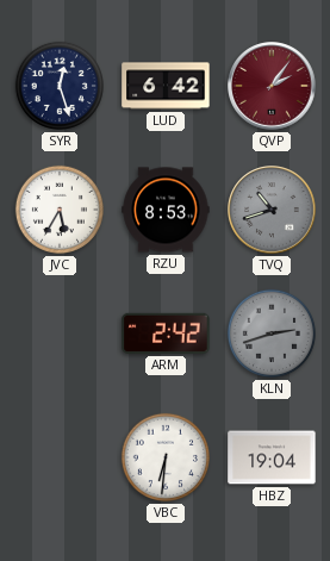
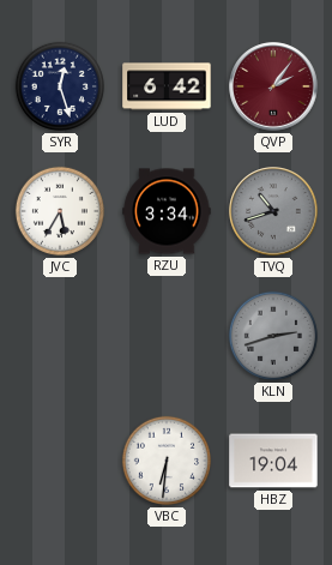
RZU: 8:53 -> 3:34 (167, 211)
ARM: 2:42 -> none (166, 334)
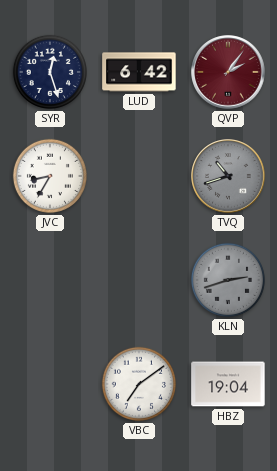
JVC: 5:35 -> 8:35 (50, 176)
RZU: 3:34 -> none (167, 211)
VBC: 6:31 -> 7:09 (139, 384)
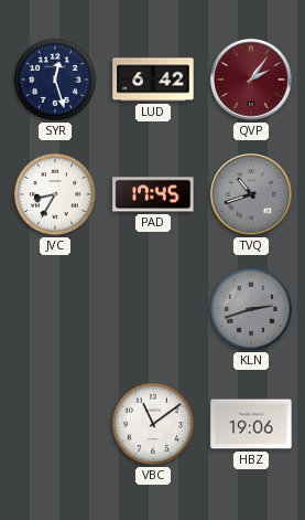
PAD: none -> 17:45 (153, 194)
VBC: 7:09 -> 11:09 (153, 424)
HBZ: 19:04 -> 19:06 (251, 424)
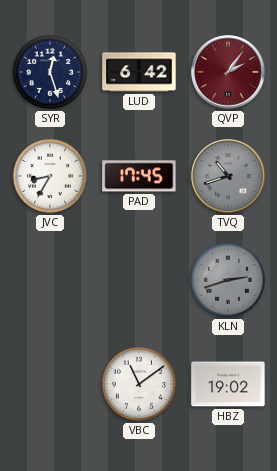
HBZ: 19:06 -> 19:02 (228, 384)
